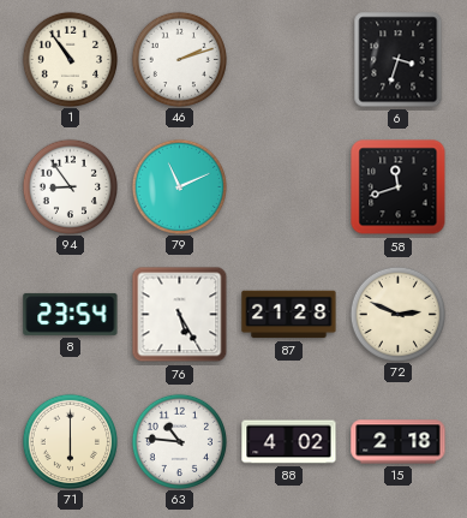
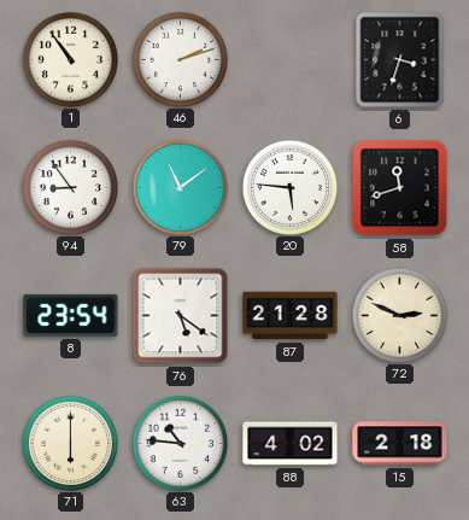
79: 11:11 -> 11:09 (180, 187)
20: none -> 5:46 (289, 187)
76: 5:25 -> 5:21 (181, 316)
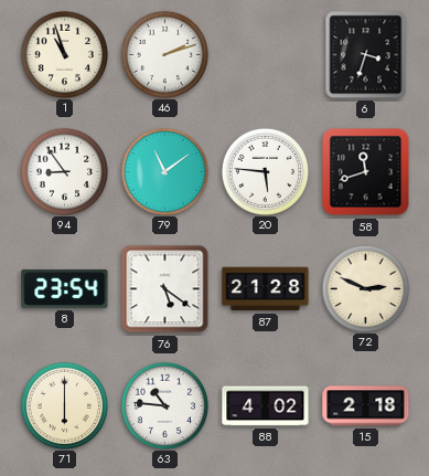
1: 10:54 -> 10:57 (64, 54)
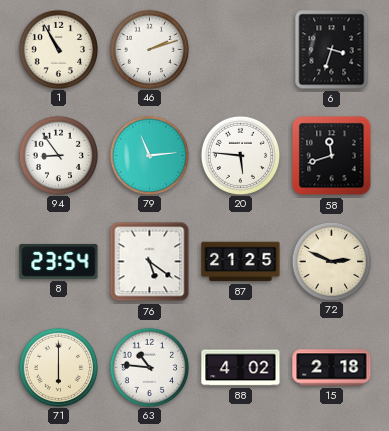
1: 10:57 -> 10:55 (58, 49)
79: 11:09 -> 11:14 (149, 155)
87: 21:28 -> 21:25 (241, 262)
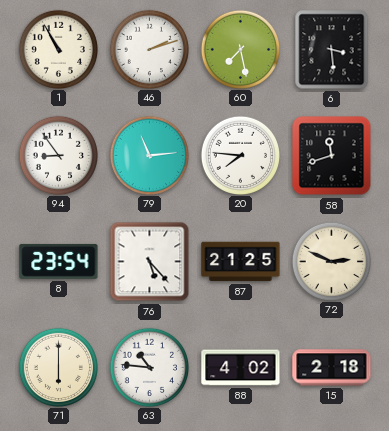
60: none -> 7:28 (240, 49)
6: 3:33 -> 3:29 (332, 50)
20: 5:46 -> 7:46 (240, 155)
76: 5:21 -> 5:23 (150, 262)
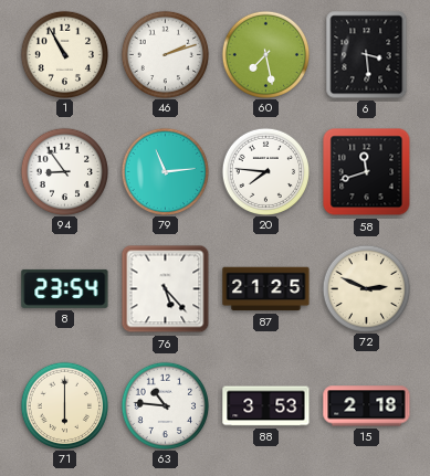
88: 4:02 -> 3:53 (266, 406)
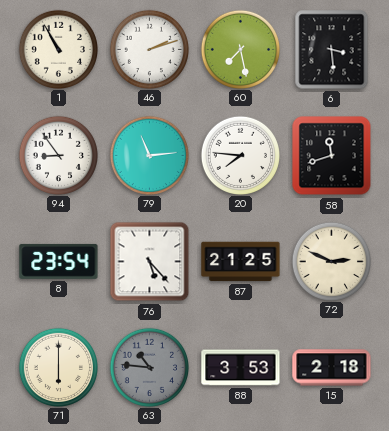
63 dial: white -> grey (149, 367)
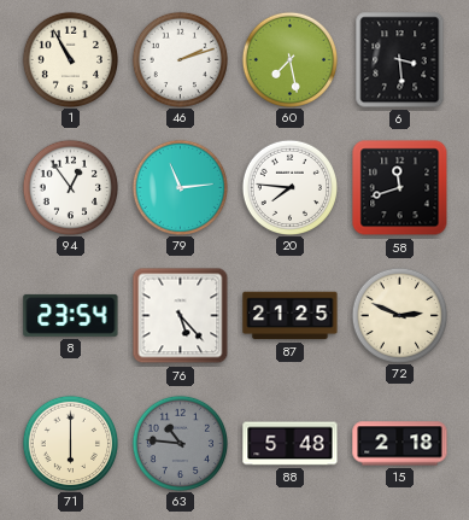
94: 8:54 -> 12:54 (70, 187)
88: 3:53 -> 5:48 (291, 444)
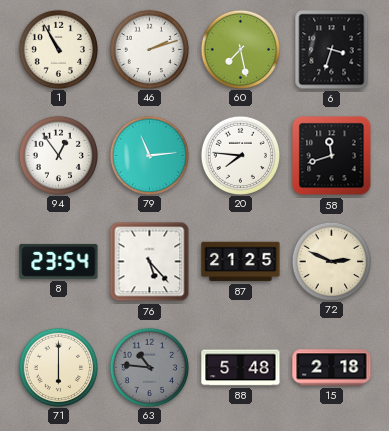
6: 3:29 -> 3:33 (332, 50)
